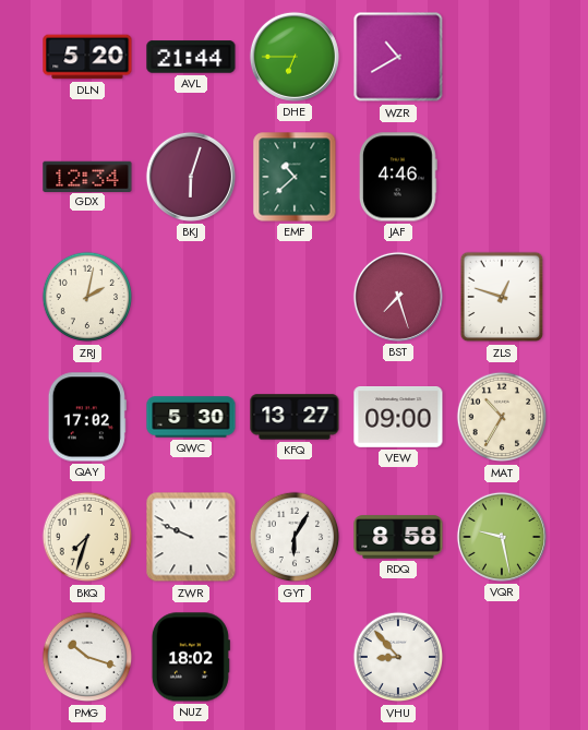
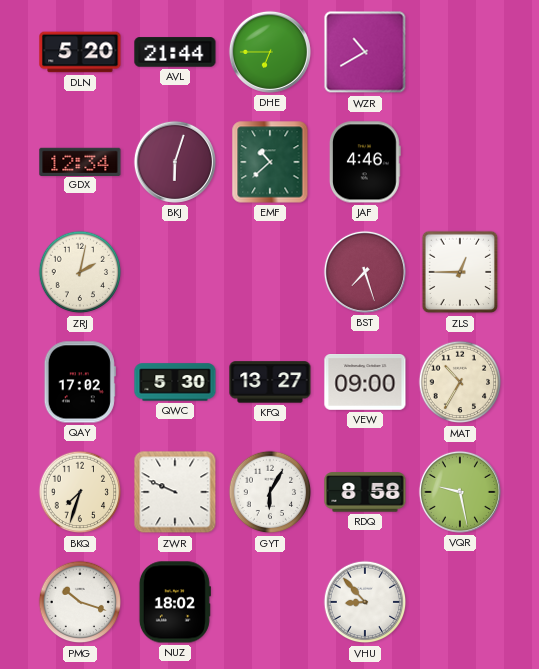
ZLS: 12:48 -> 12:45 (460, 272)
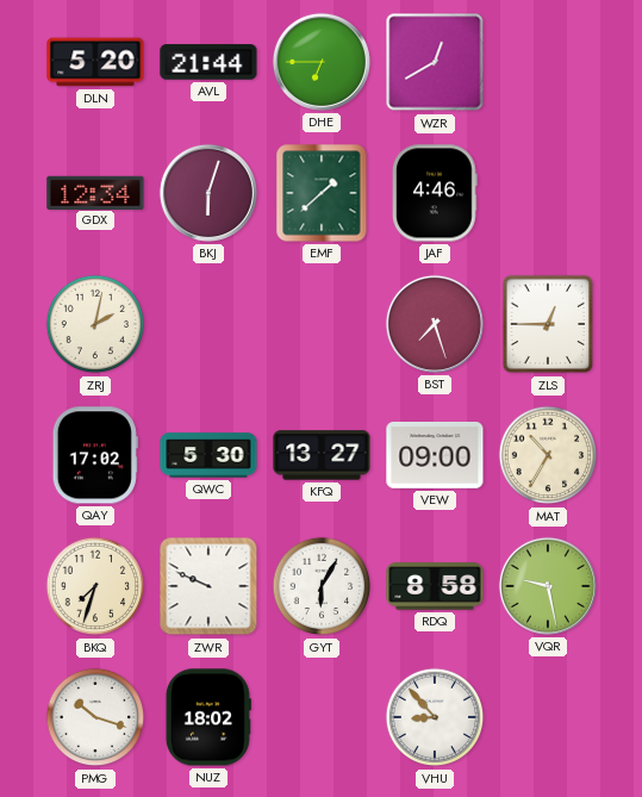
WZR: 10:40 -> 12:40 (435, 62)
EMF: 10:38 -> 1:38 (322, 193)
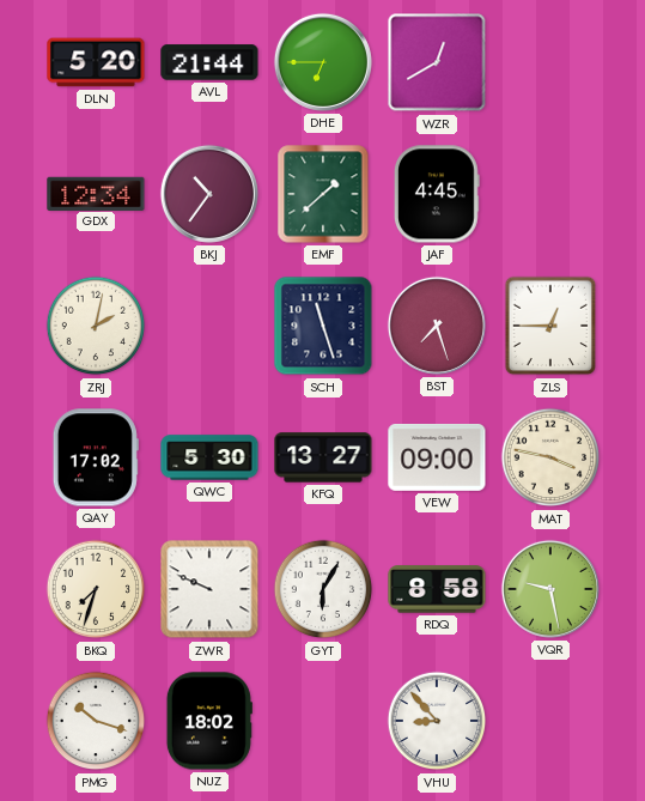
BKJ: 6:03 -> 10:36 (209, 194)
JAF: 4:46 -> 4:45 (437, 194)
SCH: none -> 11:27 (323, 326)
MAT: 10:35 -> 3:47 (550, 457)
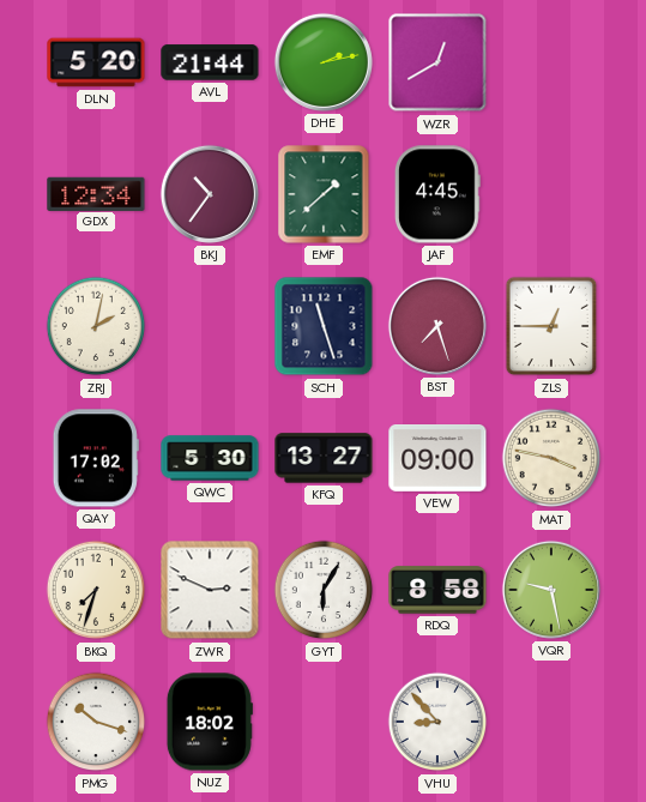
DHE: 6:45 -> 2:13 (324, 62)
ZWR: 9:49 -> 2:49 (210, 590)
